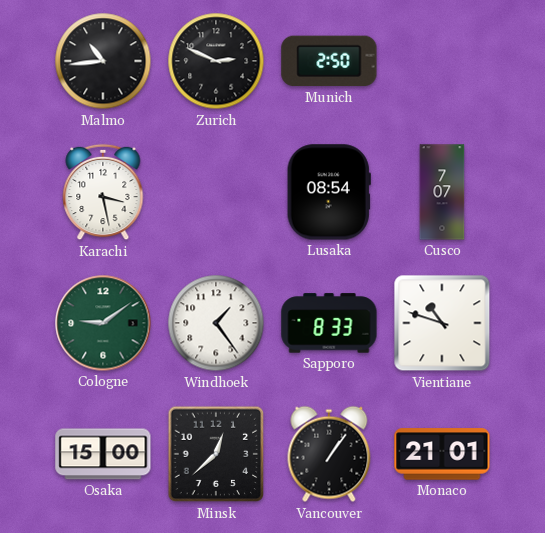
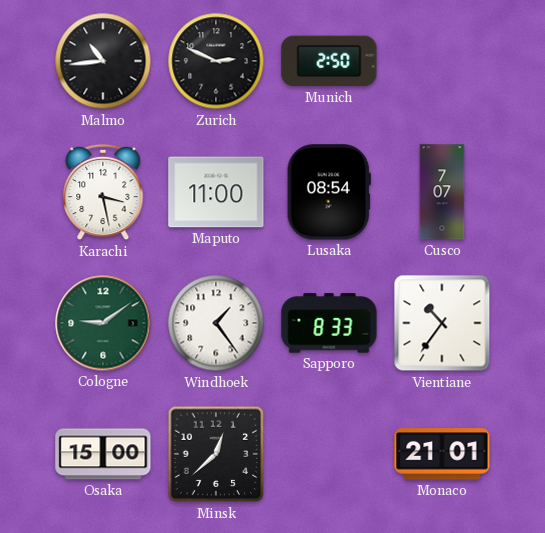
Maputo: none -> 11:00 (216, 192)
Vientiane: 10:48 -> 10:36 (442, 323)
Vancouver: 1:06 -> none (329, 454)
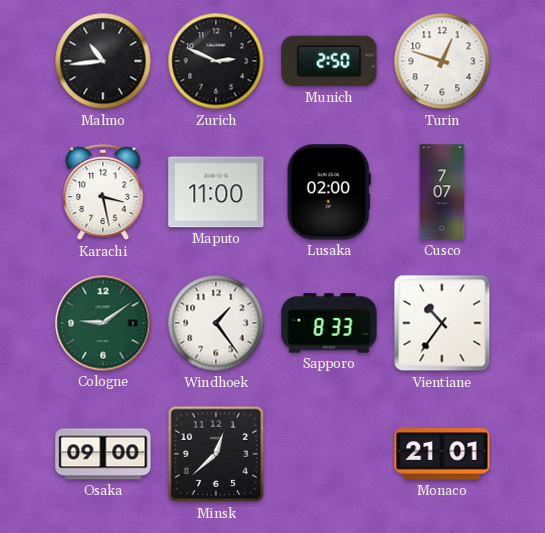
Turin: none -> 12:48 (442, 61)
Lusaka: 08:54 -> 02:00 (329, 192)
Osaka: 15:00 -> 09:00 (103, 454)
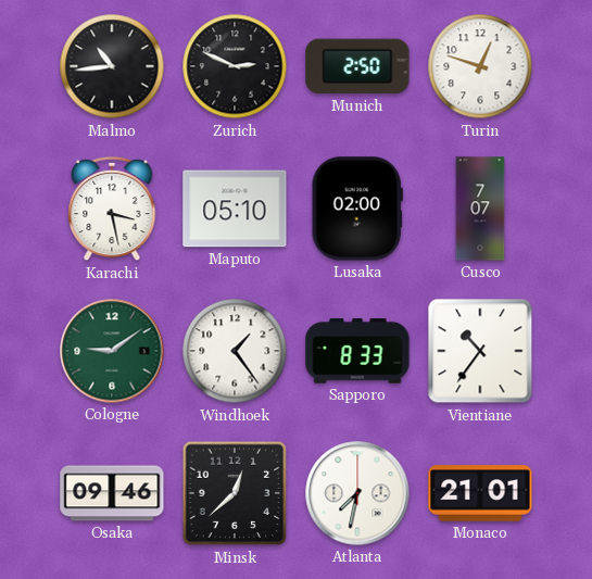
Maputo: 11:00 -> 05:10 (235, 209)
Osaka: 09:00 -> 09:46 (112, 493)
Atlanta: none -> 7:32 (357, 493)
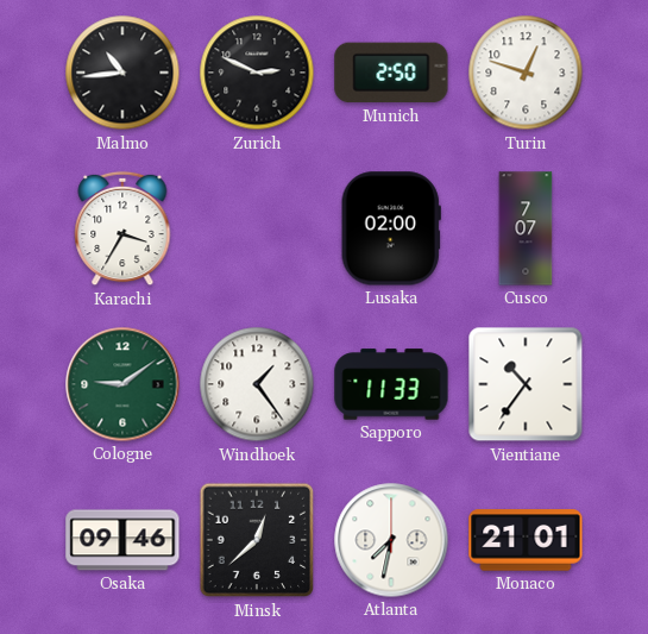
Karachi: 3:28 -> 3:35 (122, 228)
Maputo: 05:10 -> none (235, 209)
Sapporo: 8:33 -> 11:33 (391, 384)
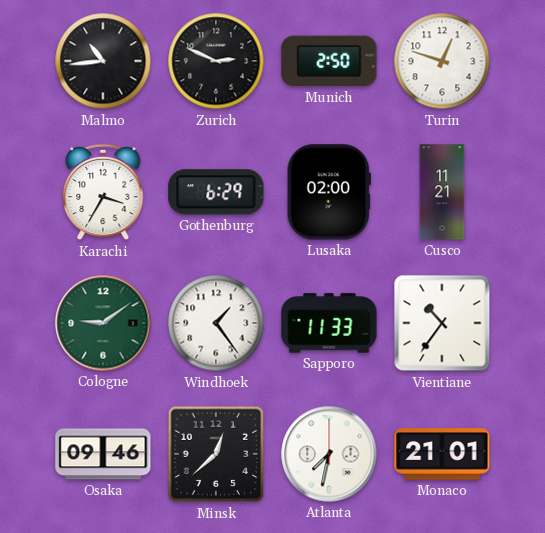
Gothenburg: none -> 6:29 (216, 192)
Cusco: 7:07 -> 11:21 (442, 192)
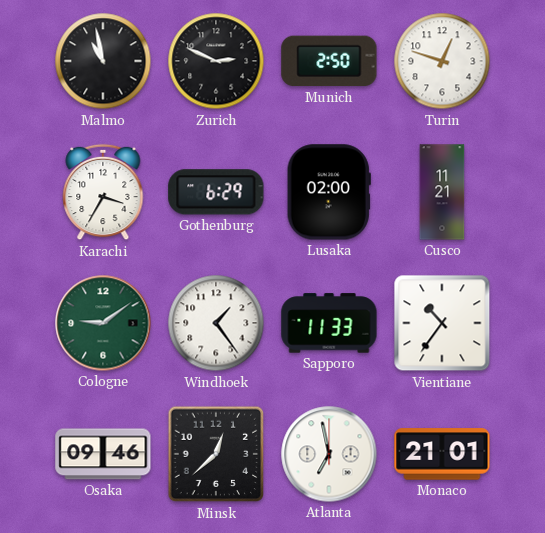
Malmo: 10:44 -> 10:58 (103, 61)
Atlanta: 7:32 -> 6:58 (329, 454)
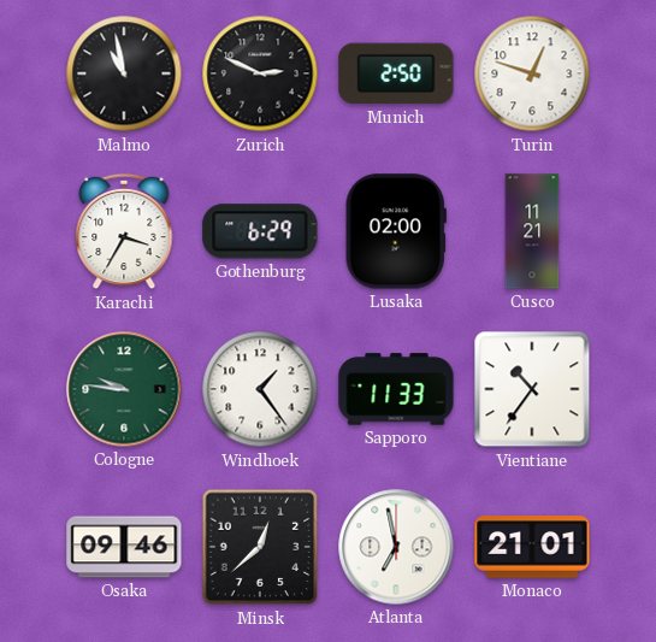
Cologne: 9:09 -> 9:46 (124, 389)
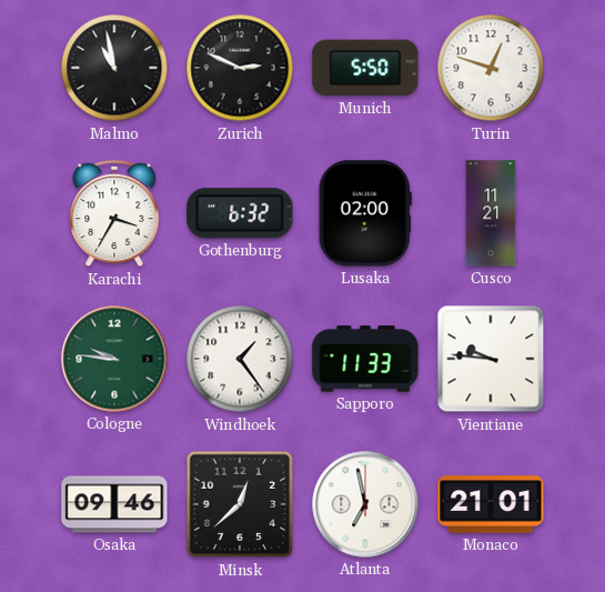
Munich: 2:50 -> 5:50 (365, 68)
Gothenburg: 6:29 -> 6:32 (240, 213)
Vientiane: 10:36 -> 9:46 (491, 359)
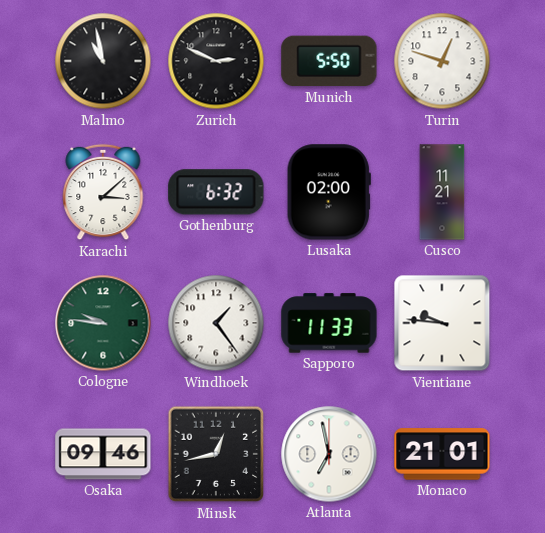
Karachi: 3:35 -> 3:08 (103, 192)
Minsk: 12:38 -> 12:43 (216, 454)
